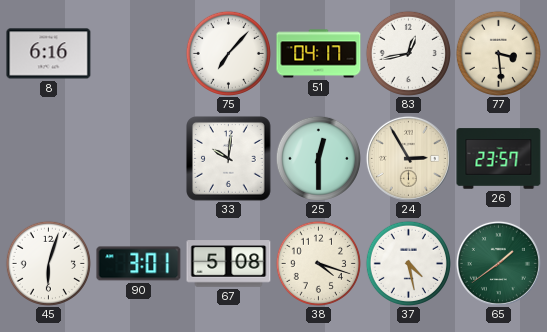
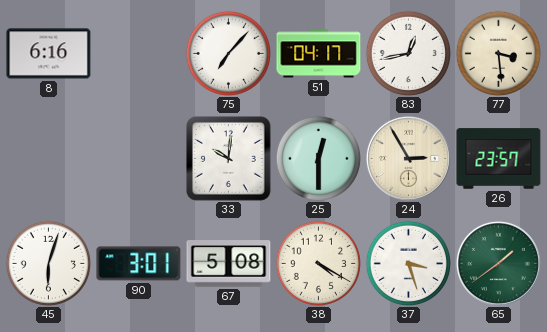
38: 4:18 -> 4:20 (318, 263)
37: 4:28 -> 3:27 (408, 263)
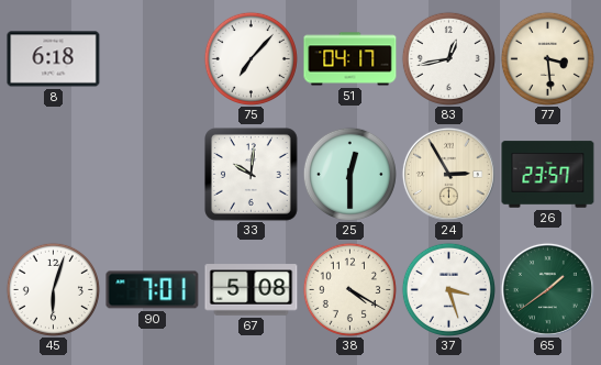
8: 6:16 -> 6:18 (54, 59)
90: 3:01 -> 7:01 (153, 290)
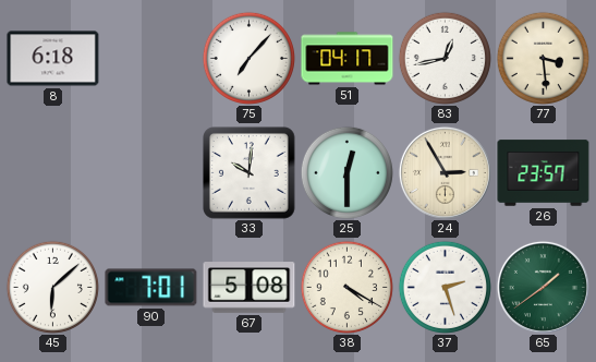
45: 6:03 -> 6:08 (52, 287)
37: 3:27 -> 2:27 (445, 287)
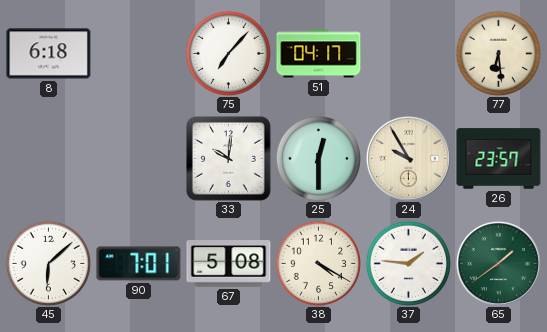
83: 12:43 -> none (445, 58)
77: 3:29 -> 6:29 (498, 53)
24: 2:55 -> 9:55 (408, 158)
37: 2:27 -> 1:46 (408, 263)
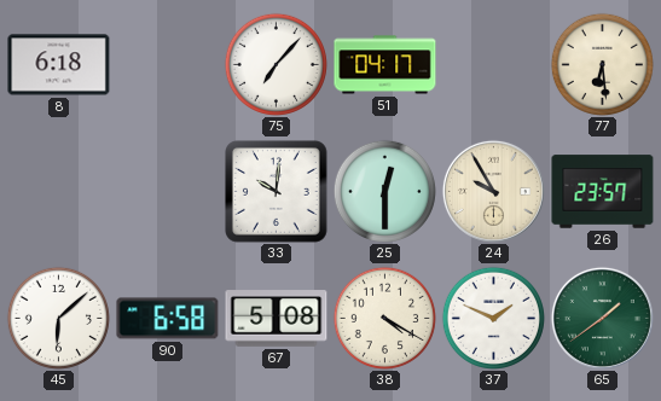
90: 7:01 -> 6:58 (168, 319)
37: 1:46 -> 1:49 (493, 318)
